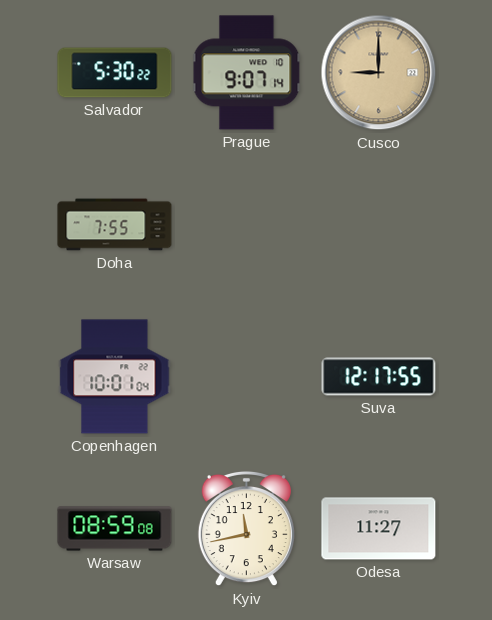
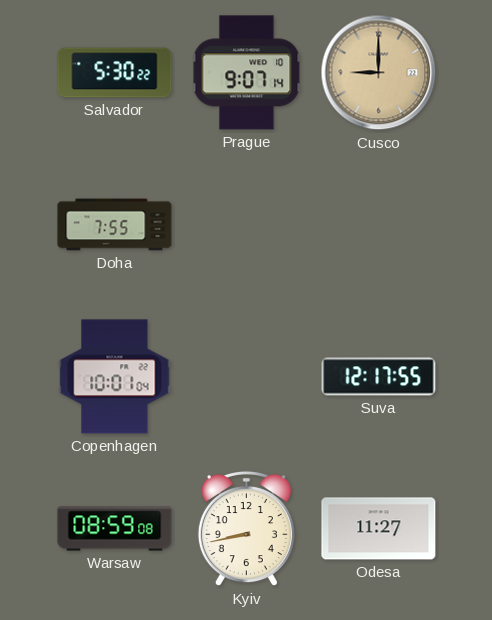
Kyiv: 11:43 -> 8:43 (246, 529)
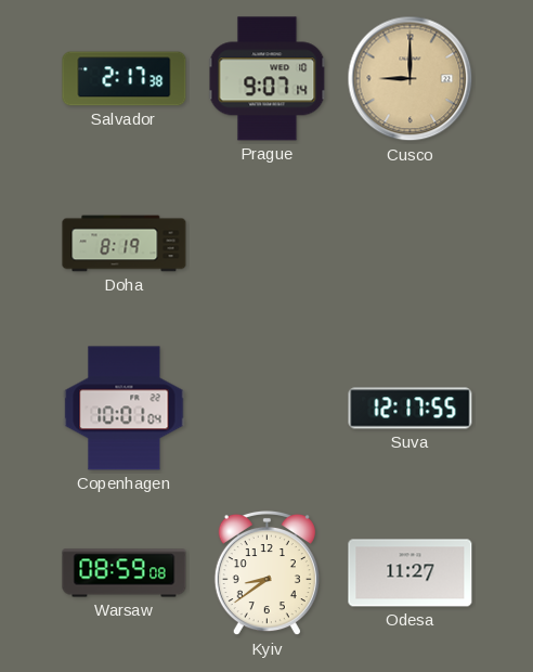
Salvador: 5:30 -> 2:17 (125, 79)
Doha: 7:55 -> 8:19 (125, 244)
Kyiv: 8:43 -> 8:39 (266, 573)
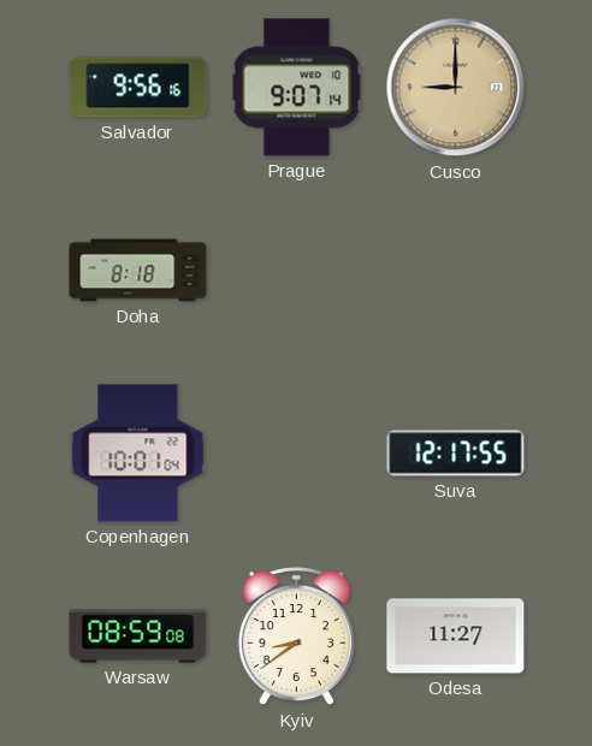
Salvador: 2:17 -> 9:56 (138, 88)
Doha: 8:19 -> 8:18 (138, 271)
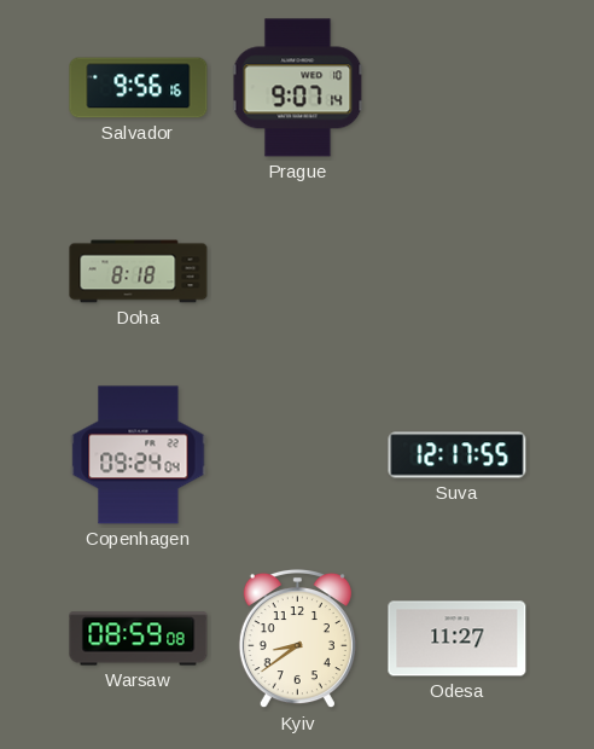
Cusco: 9:00 -> none (456, 88)
Copenhagen: 10:01 -> 09:24 (139, 455)
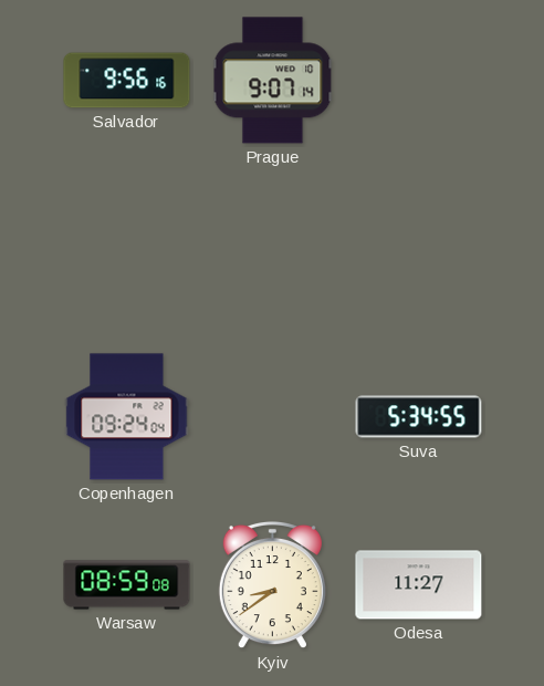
Doha: 8:18 -> none (139, 272)
Suva: 12:17 -> 5:34 (419, 417)
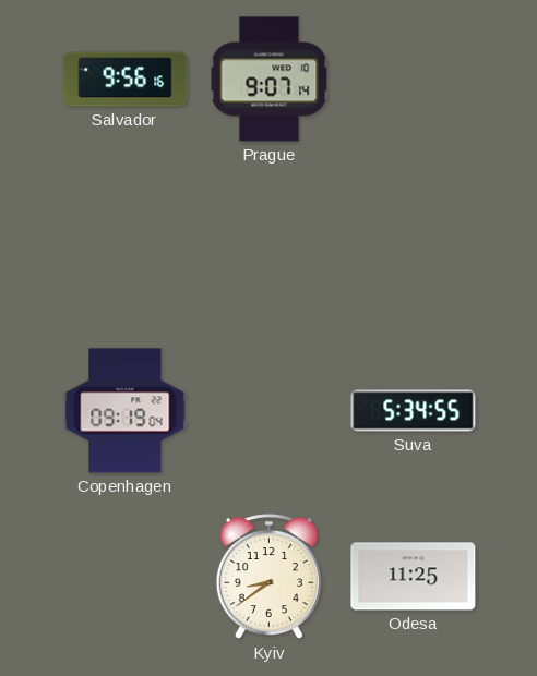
Copenhagen: 09:24 -> 09:19 (126, 411)
Warsaw: 08:59 -> none (127, 585)
Odesa: 11:27 -> 11:25 (414, 577)
